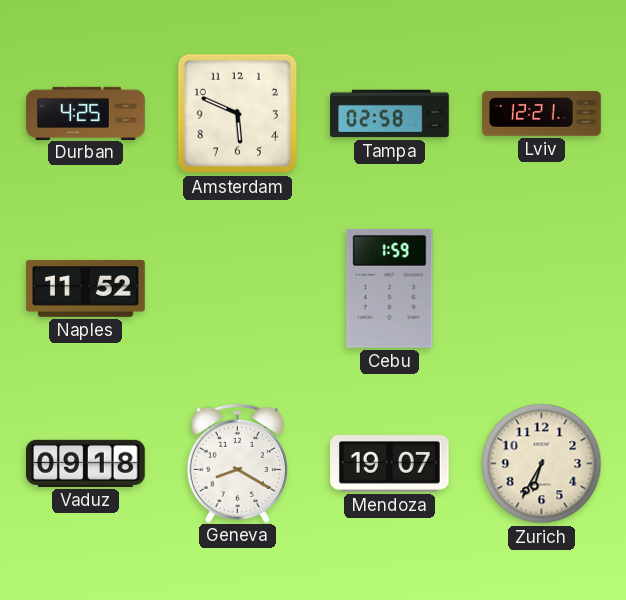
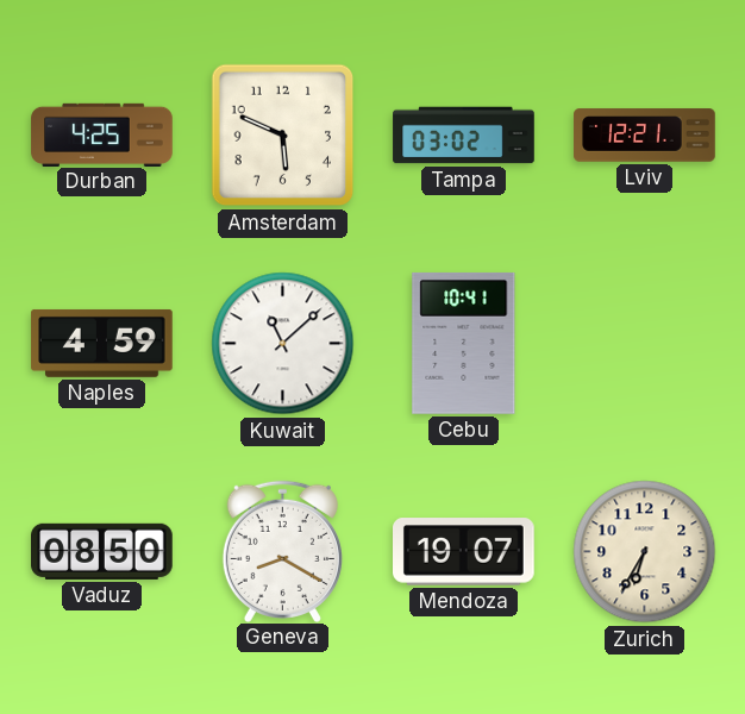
Tampa: 02:58 -> 03:02 (464, 136)
Naples: 11:52 -> 4:59 (102, 343)
Kuwait: none -> 11:08 (283, 344)
Cebu: 1:59 -> 10:41 (464, 344)
Vaduz: 09:18 -> 08:50 (102, 551)
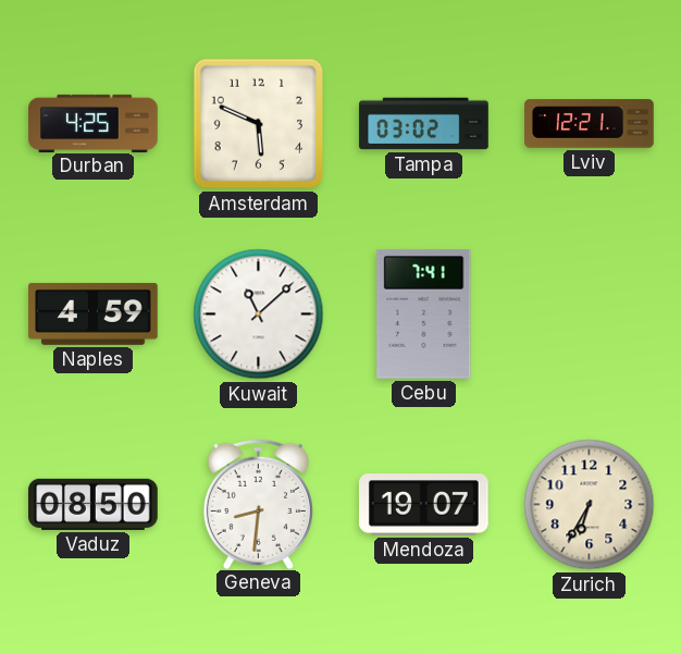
Cebu: 10:41 -> 7:41 (424, 315)
Geneva: 8:20 -> 8:31 (258, 504)
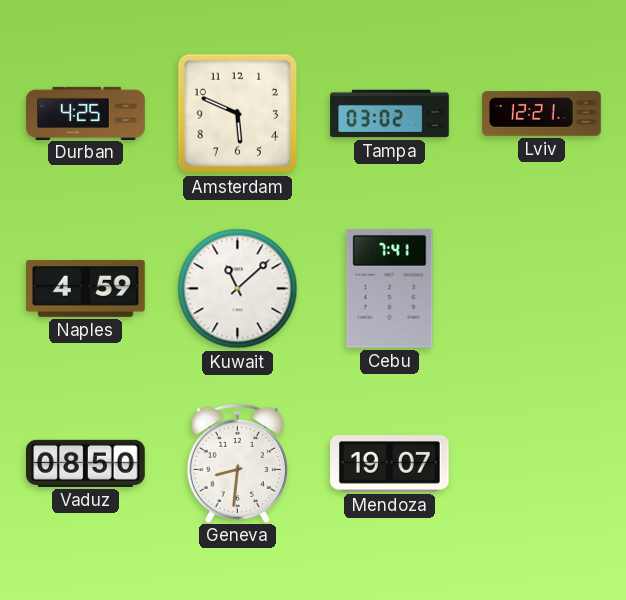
Zurich: 6:35 -> none (590, 505)
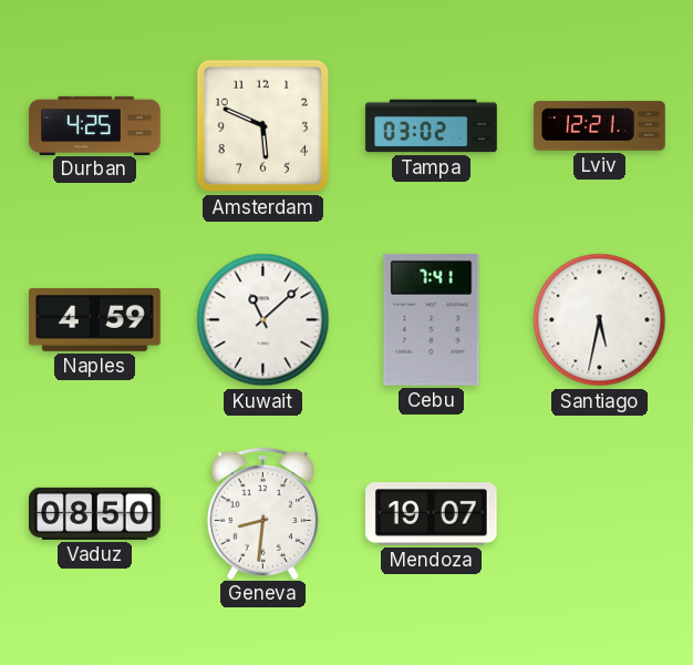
Santiago: none -> 5:32 (600, 320)
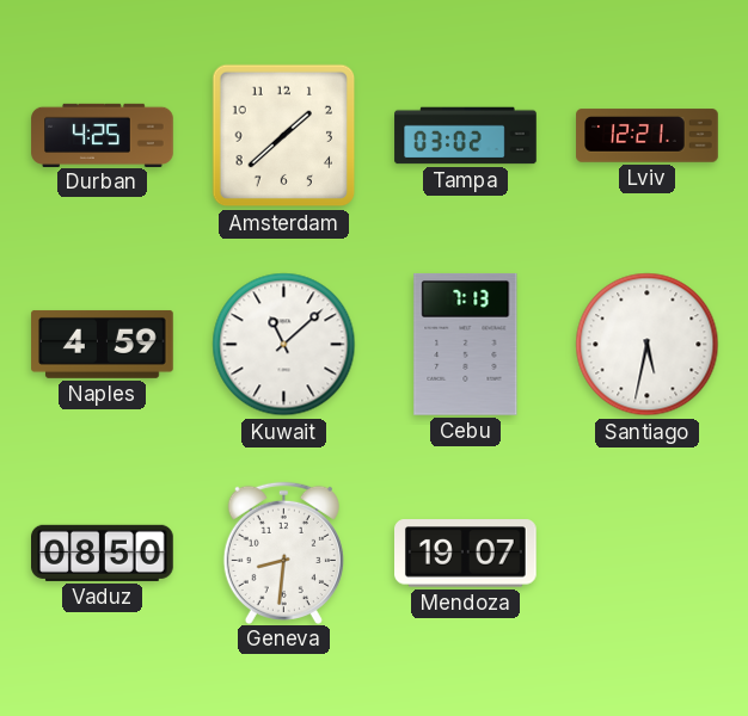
Amsterdam: 5:49 -> 1:38 (284, 136)
Cebu: 7:41 -> 7:13 (466, 345)
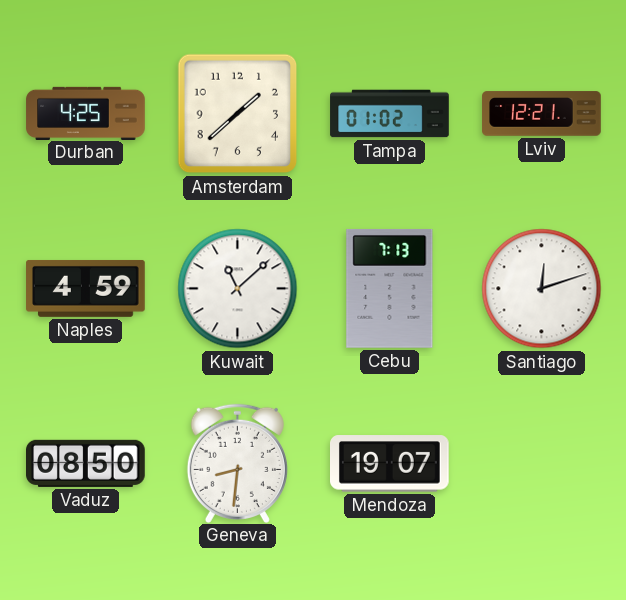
Tampa: 03:02 -> 01:02 (390, 114)
Santiago: 5:32 -> 12:12 (542, 289)
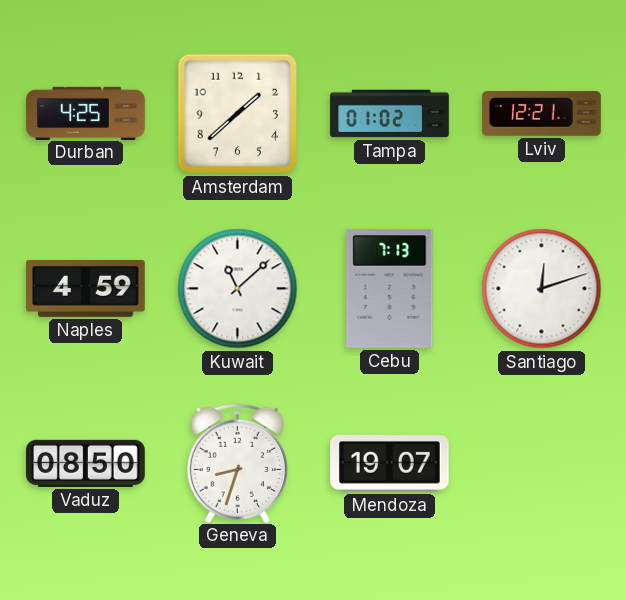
Geneva: 8:31 -> 8:33 (237, 463)
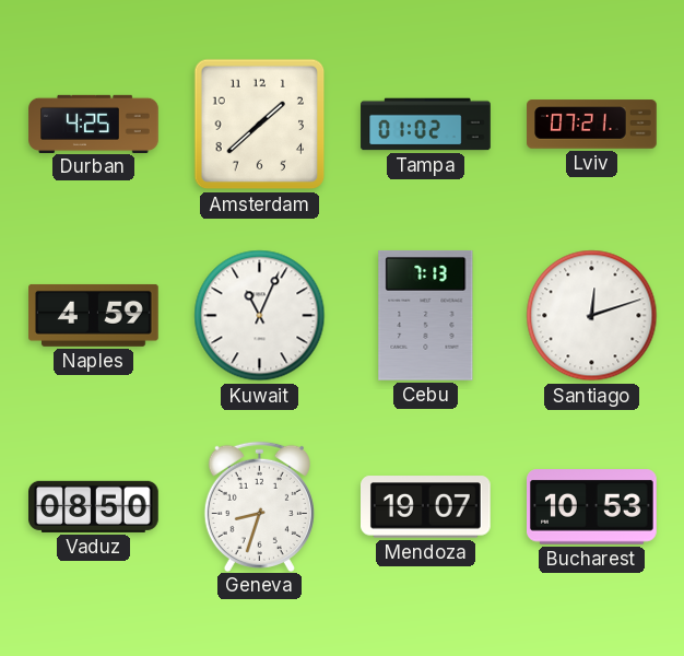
Lviv: 12:21 -> 07:21 (592, 125)
Kuwait: 11:08 -> 11:04 (260, 316)
Bucharest: none -> 10:53 (592, 507)
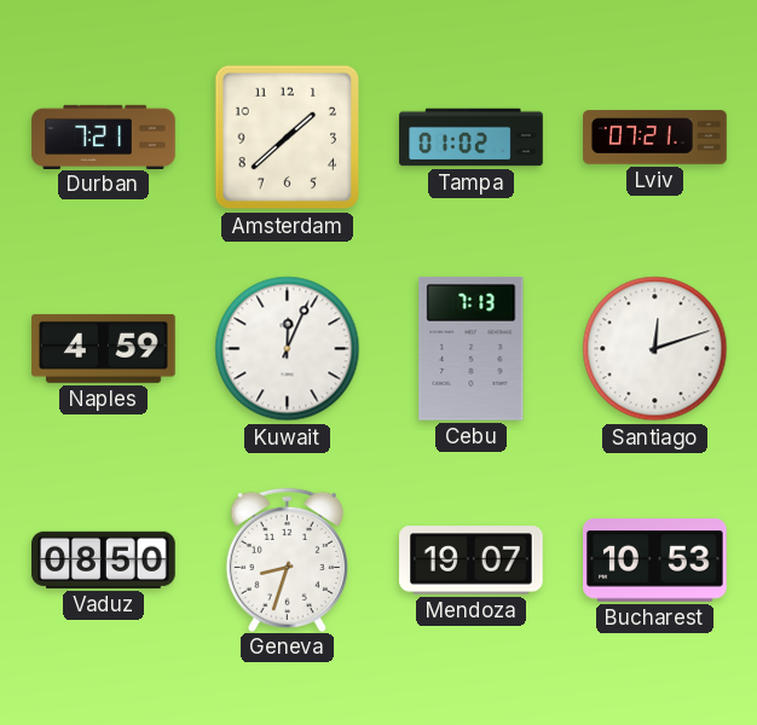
Durban: 4:25 -> 7:21 (104, 137)
Kuwait: 11:04 -> 12:04 (288, 349)
